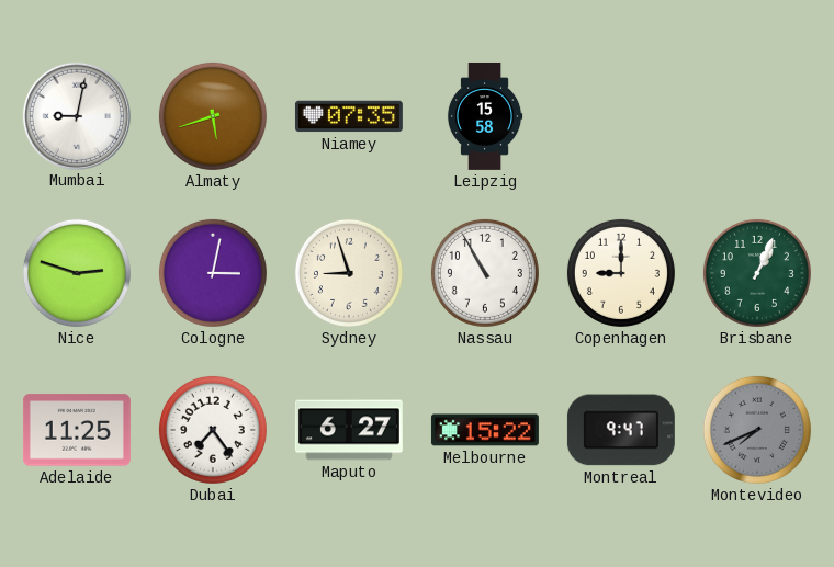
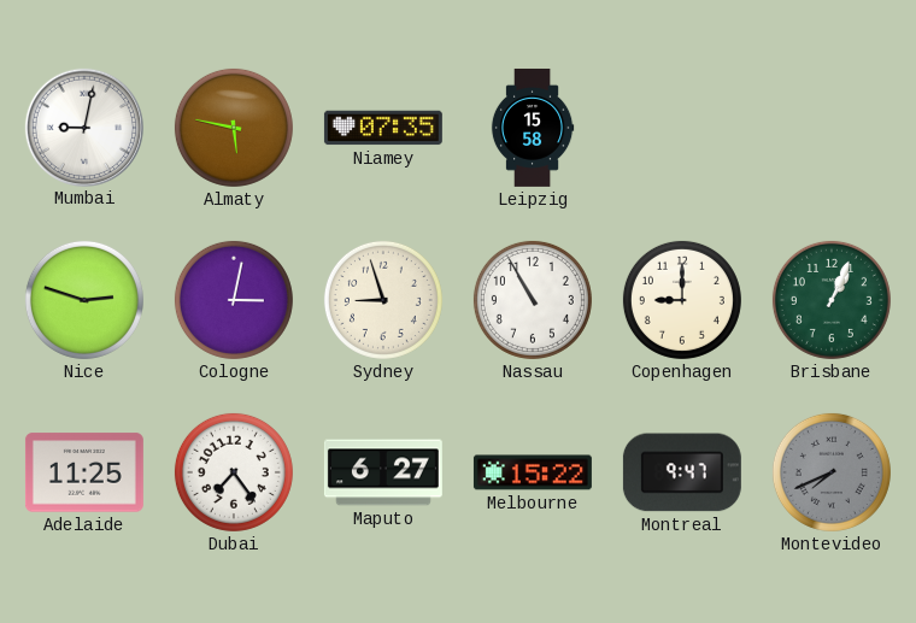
Almaty: 5:42 -> 5:47 (234, 128)
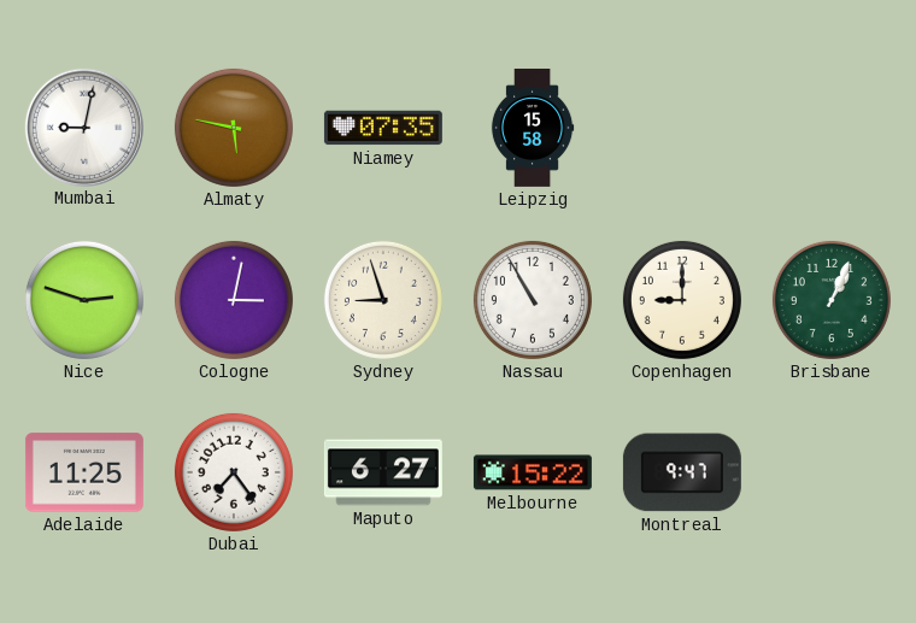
Montevideo: 7:41 -> none (832, 472)
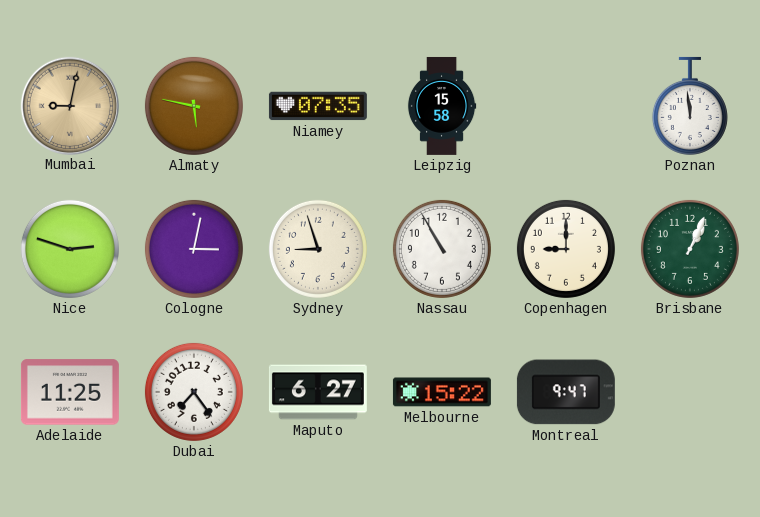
Mumbai dial: white -> champagne (69, 105)
Poznan: none -> 11:59 (690, 106)
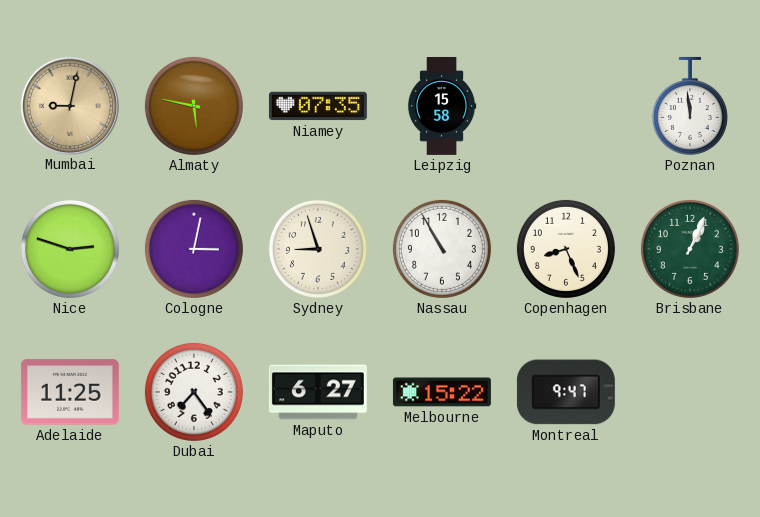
Copenhagen: 9:00 -> 8:26 (566, 249)
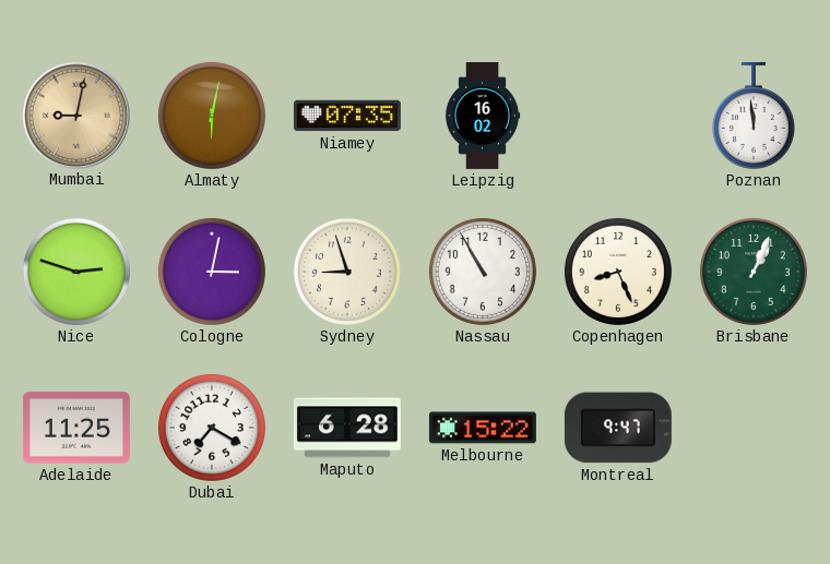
Almaty: 5:47 -> 6:02 (212, 116)
Leipzig: 15:58 -> 16:02 (483, 116)
Dubai: 7:24 -> 7:20 (212, 428)
Maputo: 6:27 -> 6:28 (347, 428)
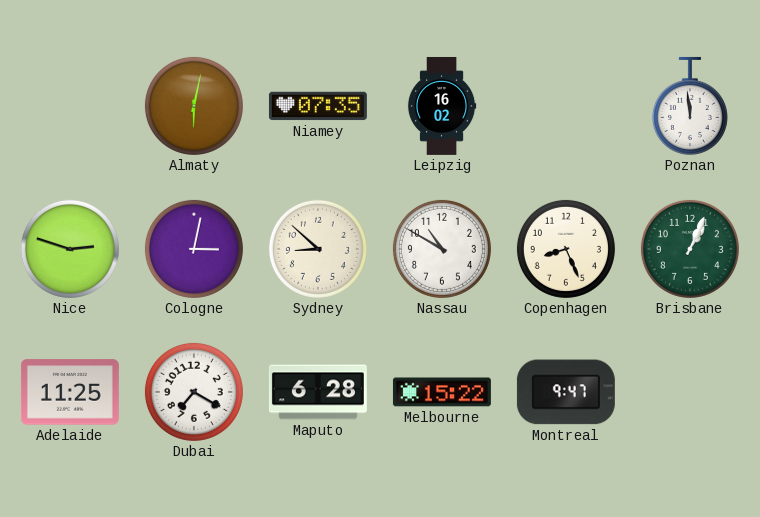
Mumbai: 9:02 -> none (75, 115)
Sydney: 8:57 -> 8:52 (318, 249)
Nassau: 10:55 -> 10:50 (442, 249)
